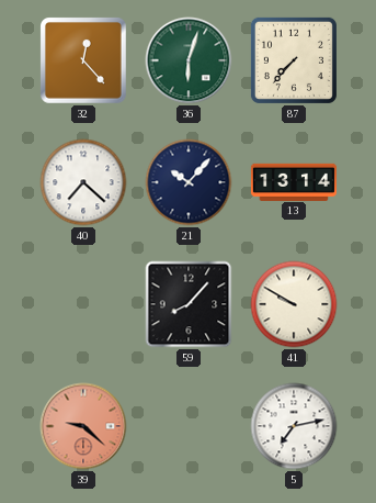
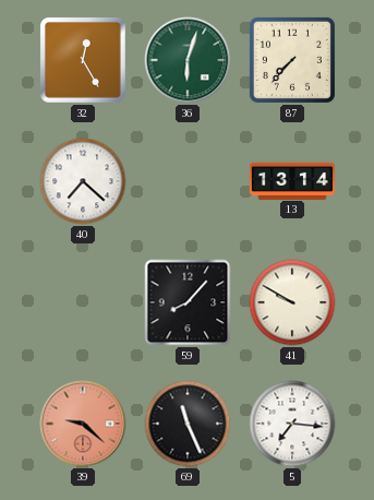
32: 12:23 -> 12:25 (84, 61)
21: 10:07 -> none (189, 182)
69: none -> 11:26 (188, 424)
5: 7:13 -> 7:16 (292, 424)
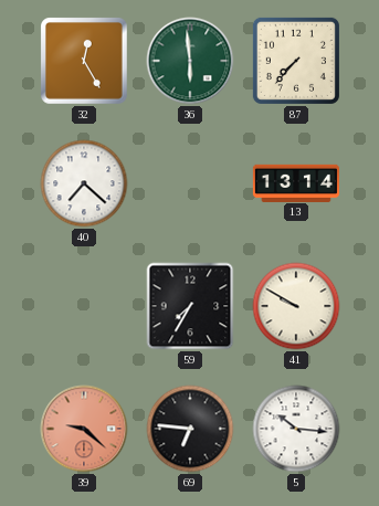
36: 6:03 -> 5:59 (190, 61)
59: 8:07 -> 7:35 (190, 306)
69: 11:26 -> 6:46 (190, 429)
5: 7:16 -> 10:16 (296, 429)
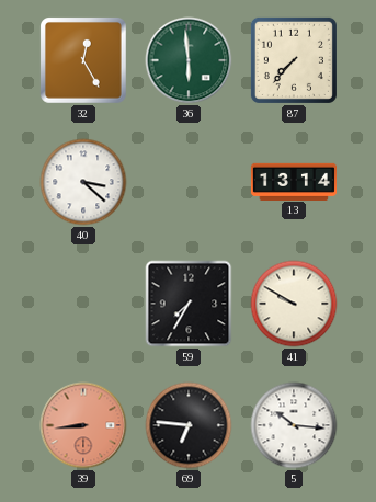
40: 7:22 -> 3:22 (83, 182)
39: 9:22 -> 8:44 (83, 425)
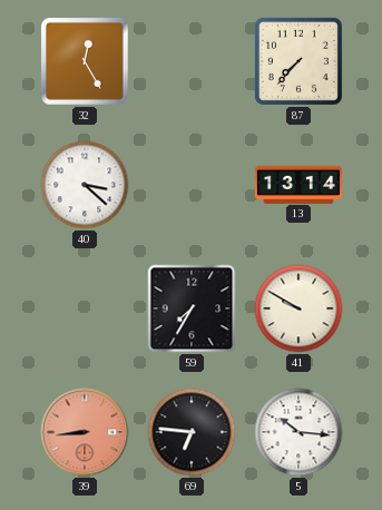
36: 5:59 -> none (189, 60)
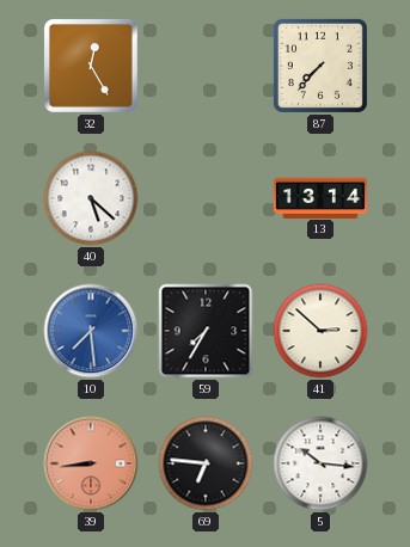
40: 3:22 -> 5:22 (91, 198)
10: none -> 7:29 (91, 331)
41: 9:50 -> 2:52 (320, 331)
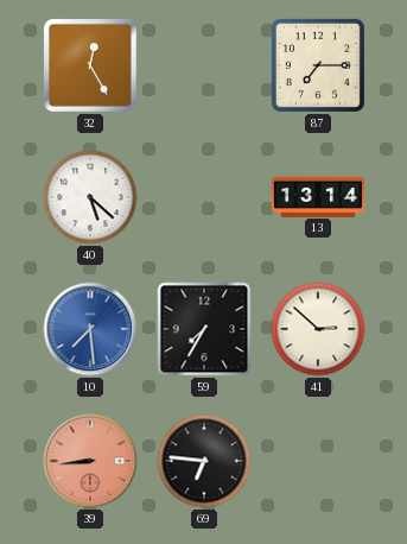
87: 7:37 -> 7:15 (318, 65)
5: 10:16 -> none (320, 463)
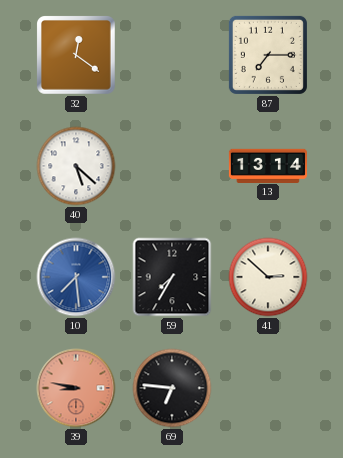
32: 12:25 -> 12:21 (77, 56)
39: 8:44 -> 8:47 (76, 388)
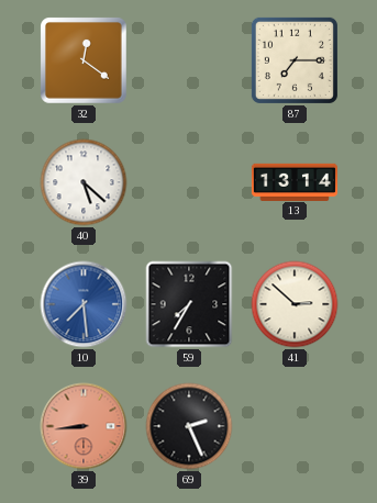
39: 8:47 -> 8:44 (84, 426)
69: 6:46 -> 2:26 (189, 426)
